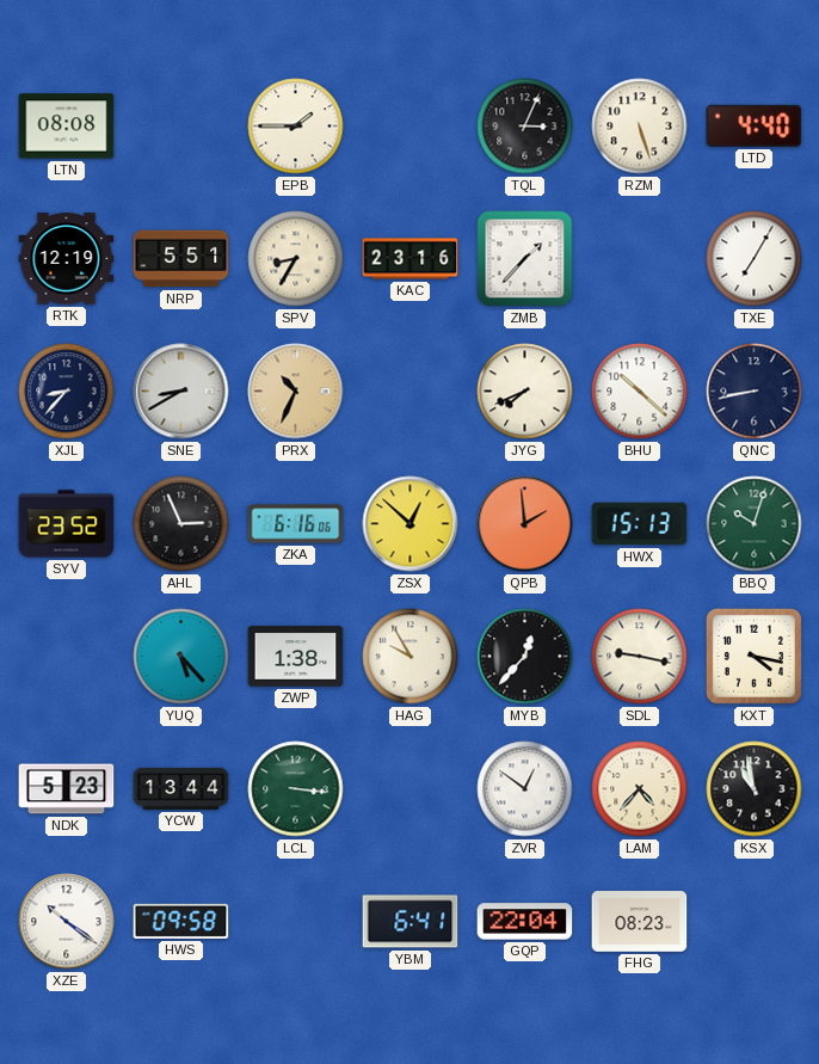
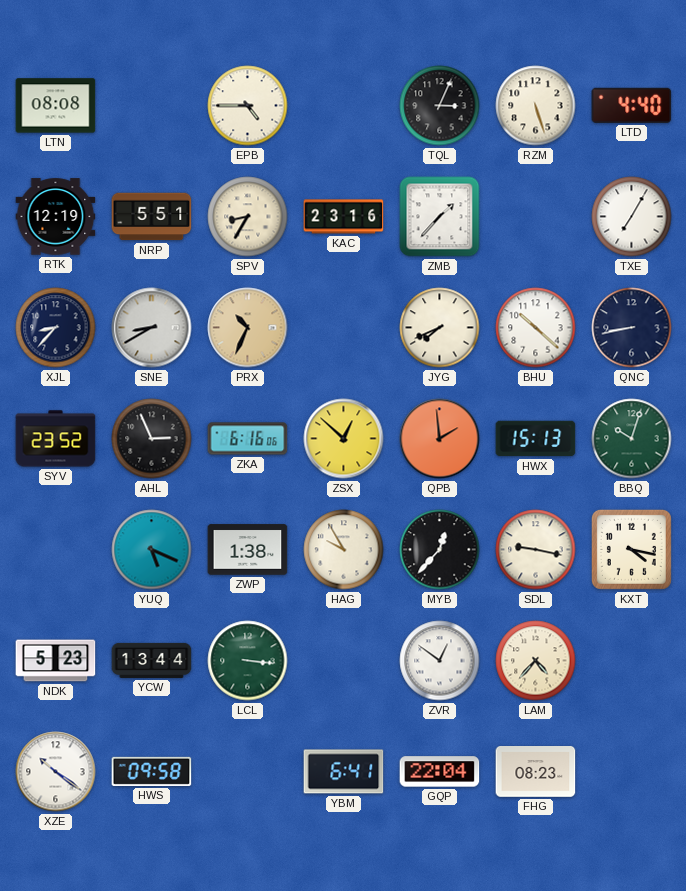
EPB: 1:45 -> 4:45 (248, 106)
YUQ: 5:23 -> 5:19 (152, 550)
KSX: 10:58 -> none (755, 789)
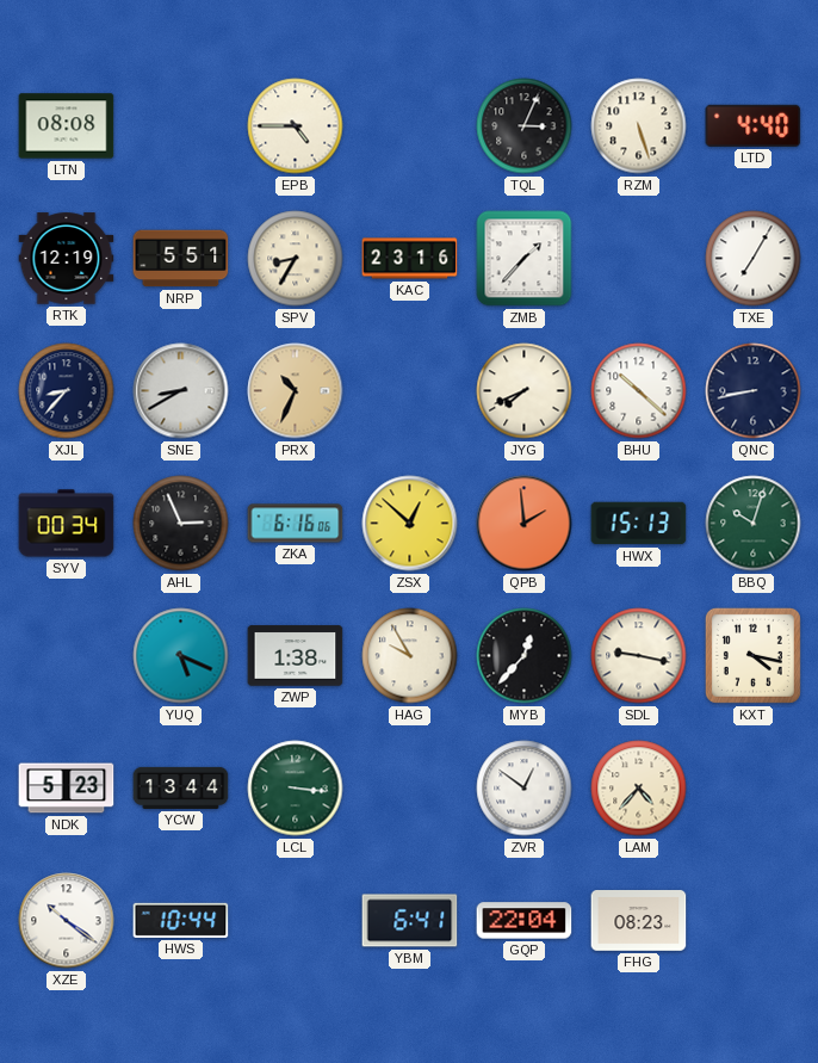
SYV: 23:52 -> 00:34 (67, 524)
HWS: 09:58 -> 10:44 (181, 920)
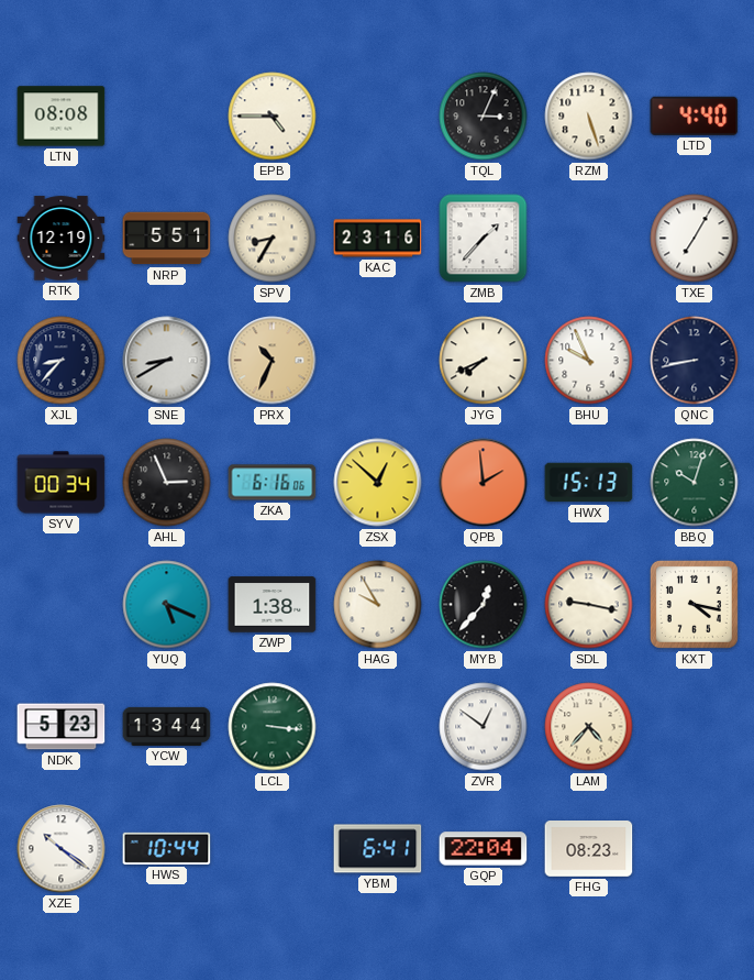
BHU: 10:22 -> 9:56 (589, 361)
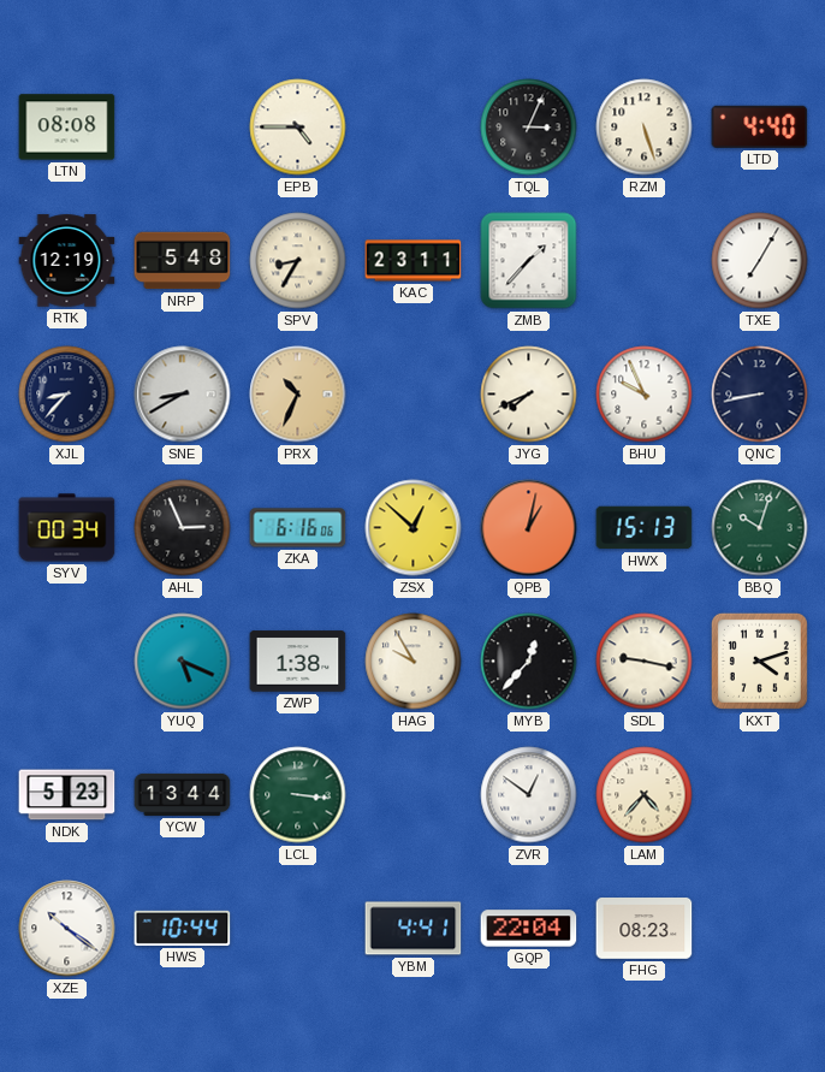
NRP: 5:51 -> 5:48 (183, 261)
KAC: 23:16 -> 23:11 (414, 261)
QPB: 1:59 -> 1:02 (529, 528)
KXT: 4:17 -> 4:12 (759, 661)
YBM: 6:41 -> 4:41 (414, 929)
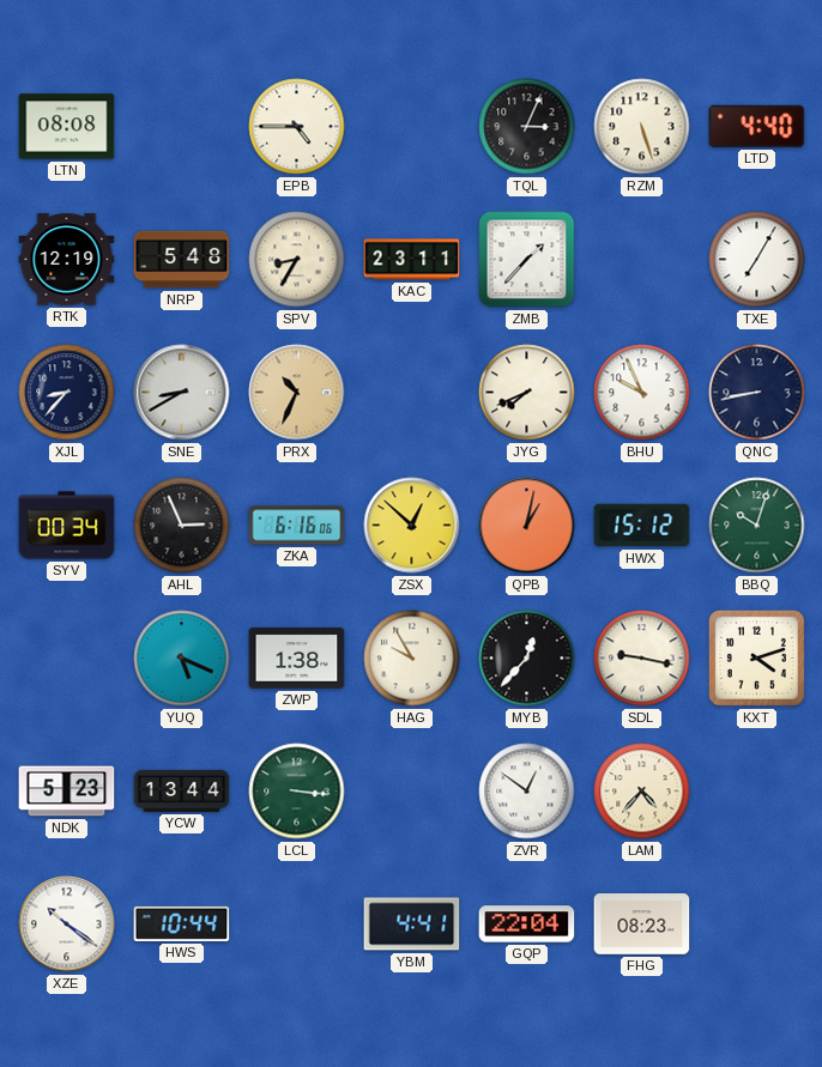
HWX: 15:13 -> 15:12 (642, 526)
